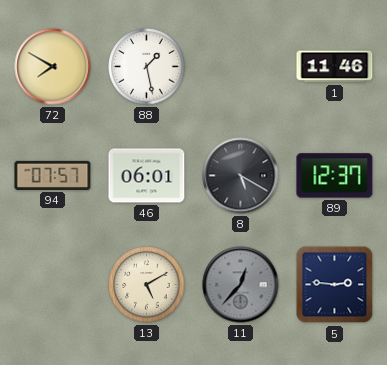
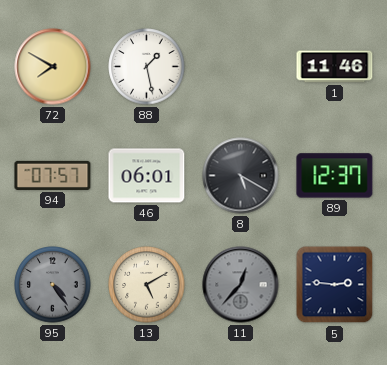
95: none -> 4:24 (53, 285)
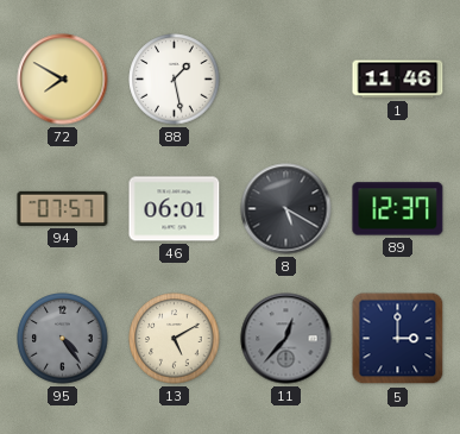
5: 2:46 -> 3:00 (398, 339)
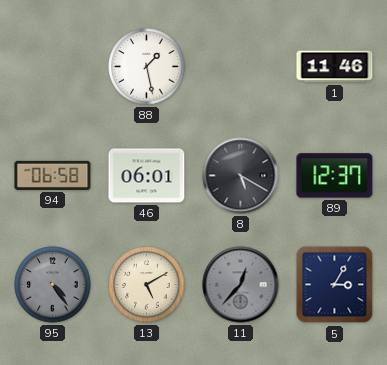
72: 7:50 -> none (63, 80)
94: 07:57 -> 06:58 (53, 175)
5: 3:00 -> 3:05 (335, 285)
